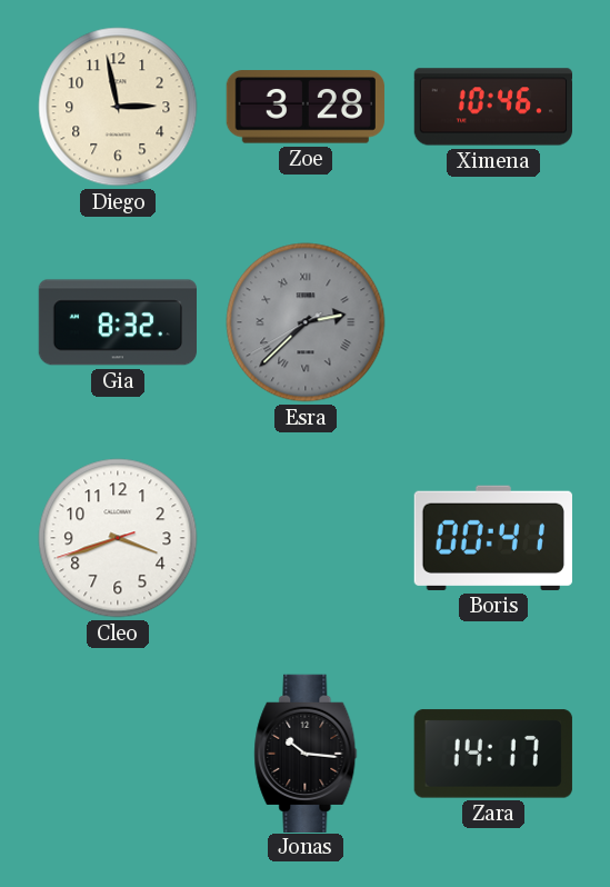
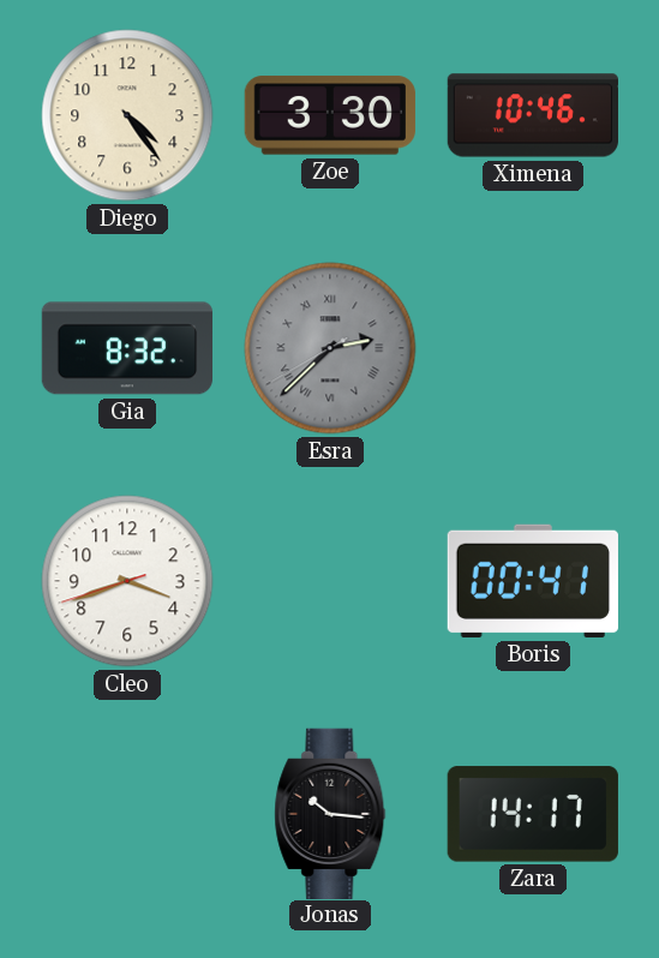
Diego: 2:58 -> 4:24 (127, 115)
Zoe: 3:28 -> 3:30 (330, 115)
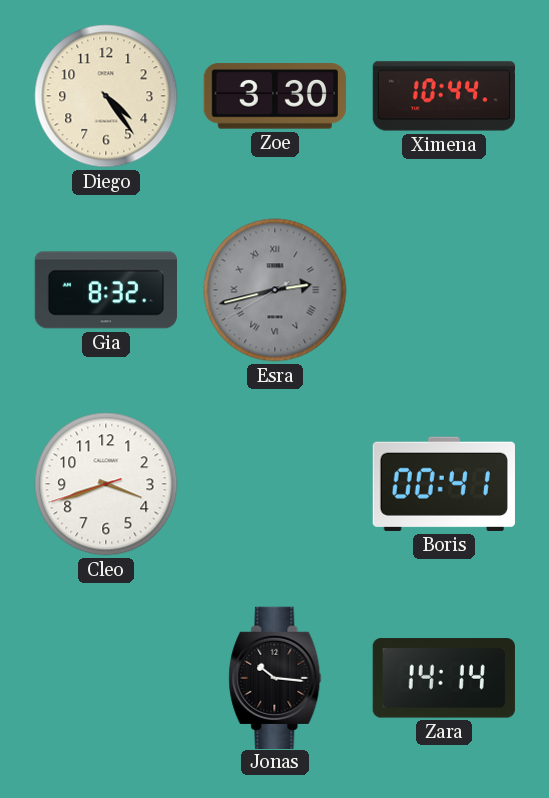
Ximena: 10:46 -> 10:44 (443, 96)
Esra: 2:37 -> 2:42 (275, 290)
Zara: 14:17 -> 14:14 (444, 678)
